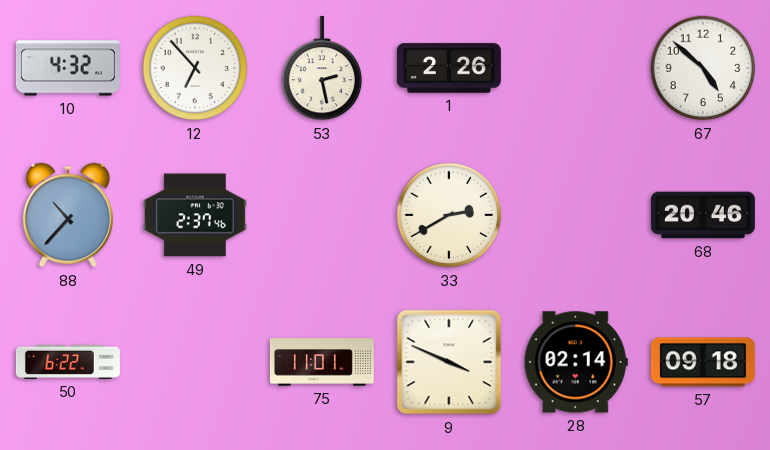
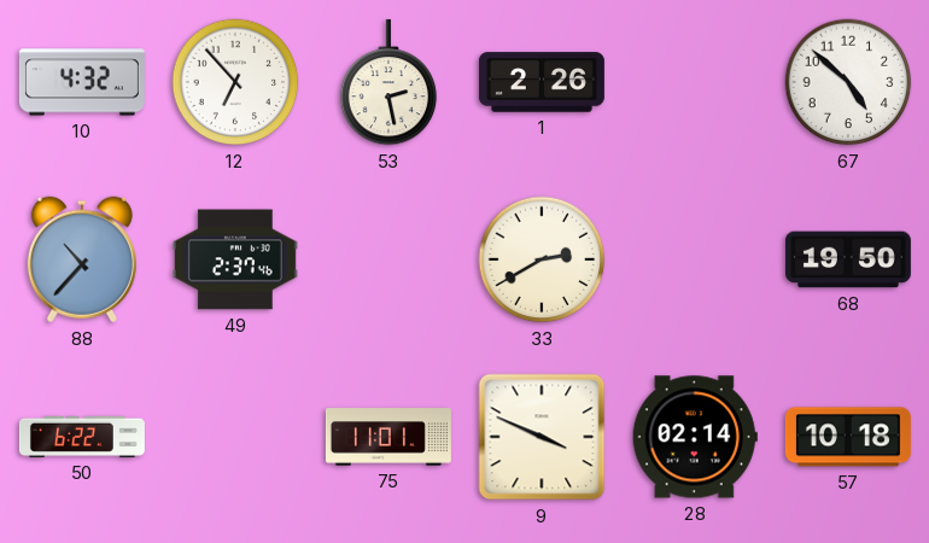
68: 20:46 -> 19:50 (848, 259)
57: 09:18 -> 10:18 (848, 437)
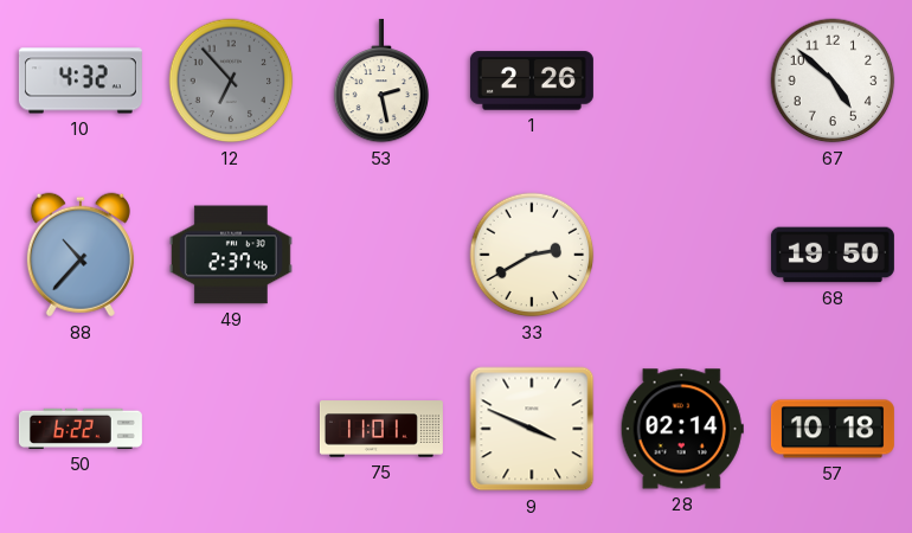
12 dial: white -> grey (231, 81)
